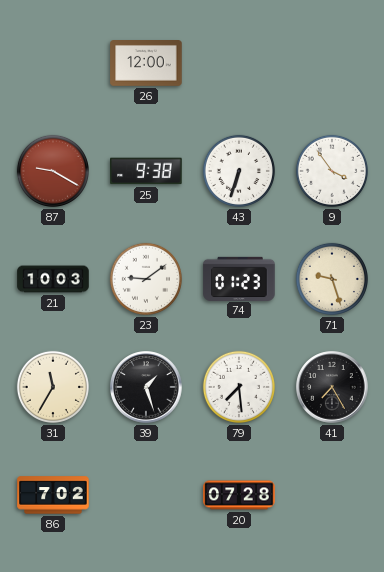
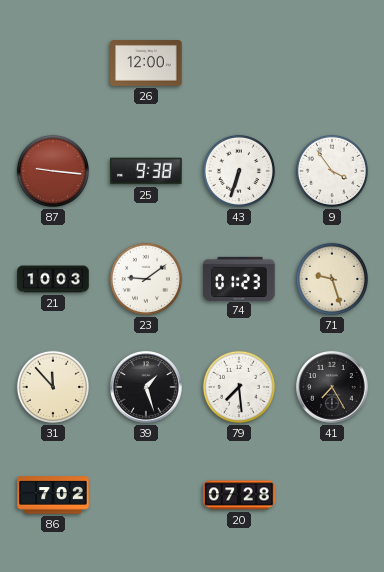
87: 9:20 -> 9:16 (53, 171)
31: 11:35 -> 11:53 (53, 387)
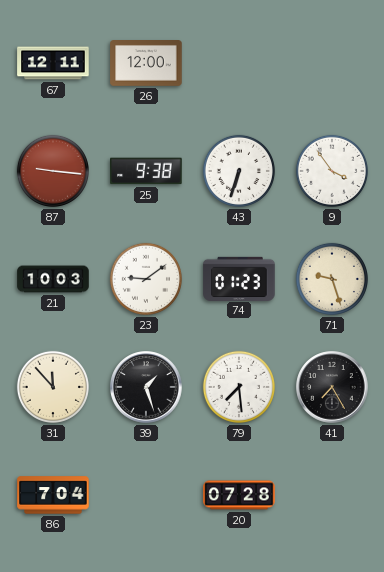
67: none -> 12:11 (53, 63)
86: 7:02 -> 7:04 (53, 495)
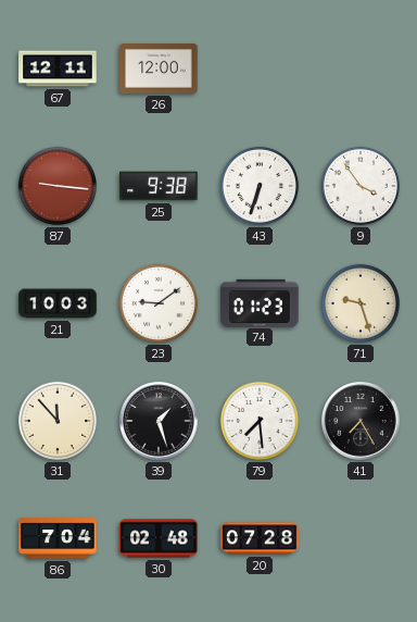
30: none -> 02:48 (159, 538)
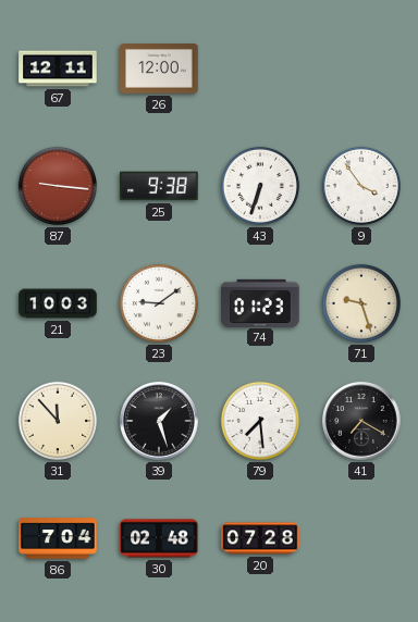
41: 7:25 -> 7:20 (361, 421)
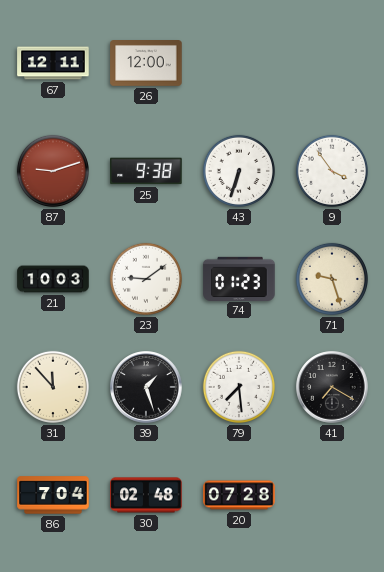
87: 9:16 -> 9:12 (53, 171)
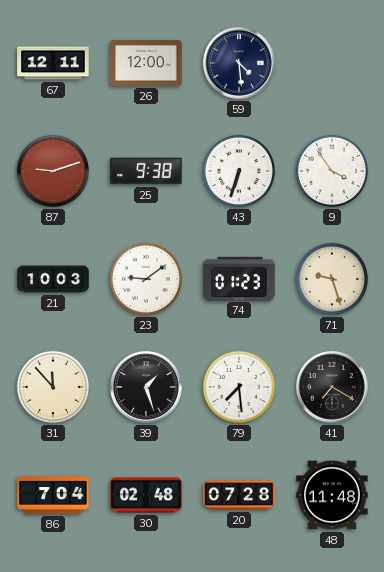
59: none -> 4:29 (239, 63)
48: none -> 11:48 (332, 495)
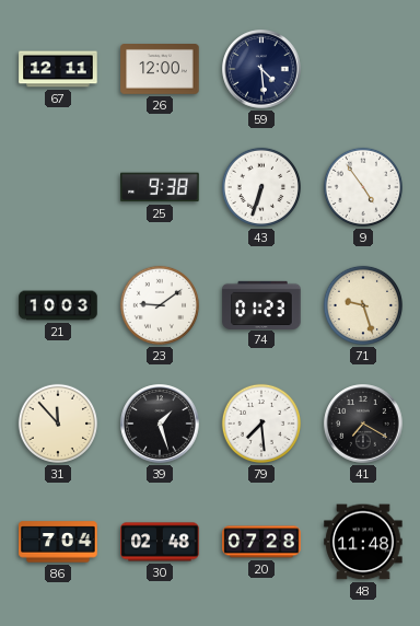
87: 9:12 -> none (53, 171)
9: 3:54 -> 4:54 (363, 187)
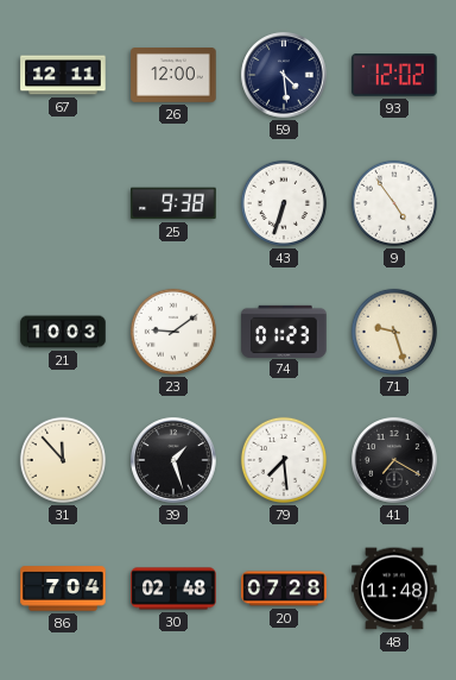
93: none -> 12:02 (394, 75)
